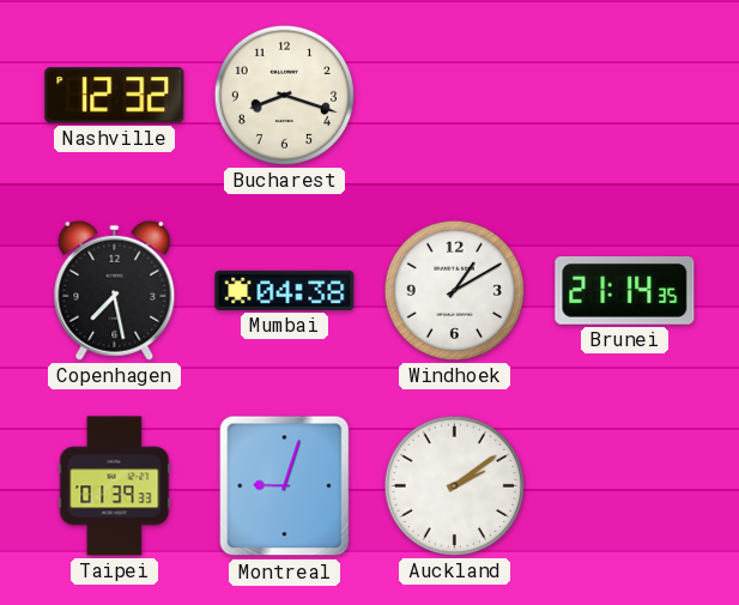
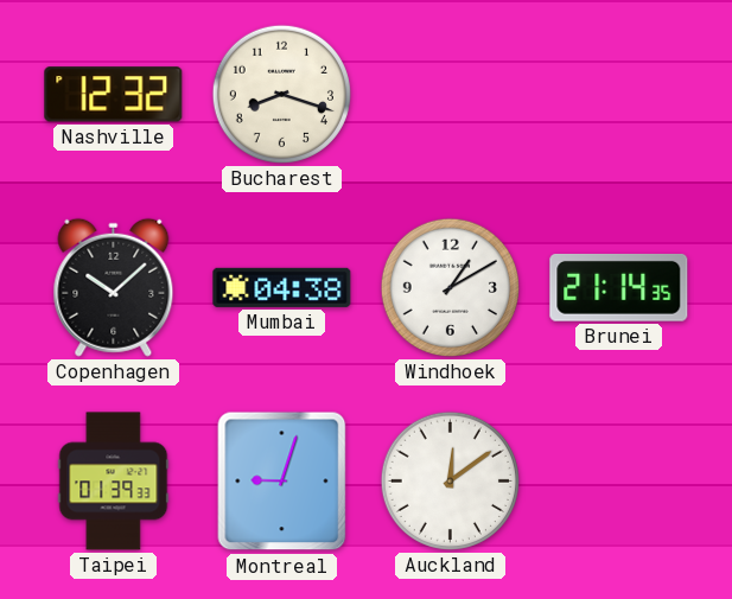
Copenhagen: 7:28 -> 10:08 (114, 287)
Auckland: 2:09 -> 12:09 (450, 480)
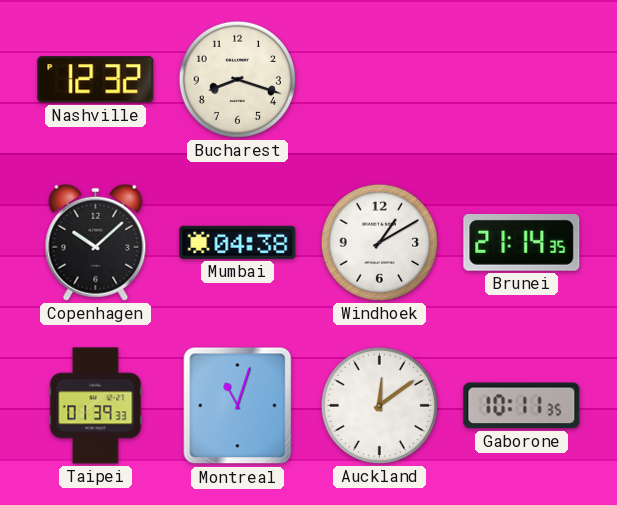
Montreal: 9:03 -> 11:03 (238, 406)
Gaborone: none -> 10:11 (522, 406)
